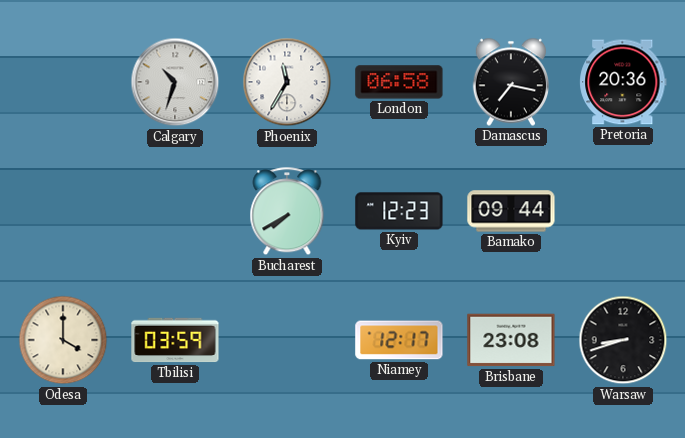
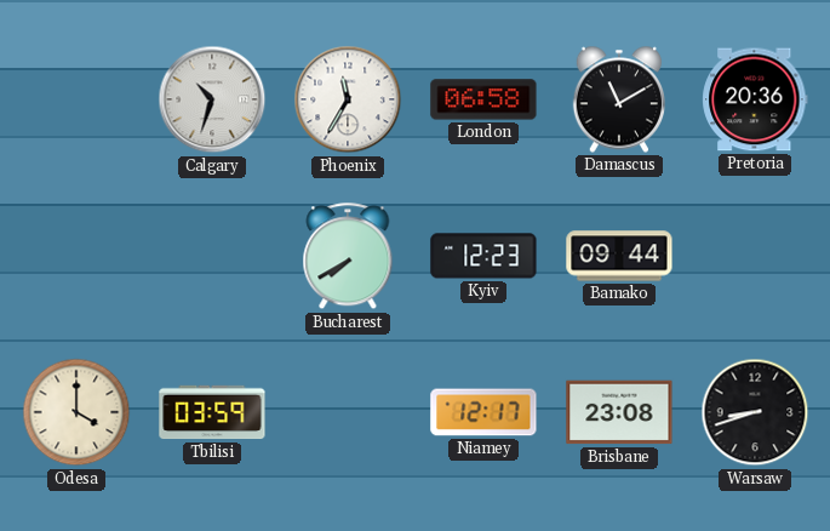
Damascus: 7:17 -> 11:10 (618, 99)
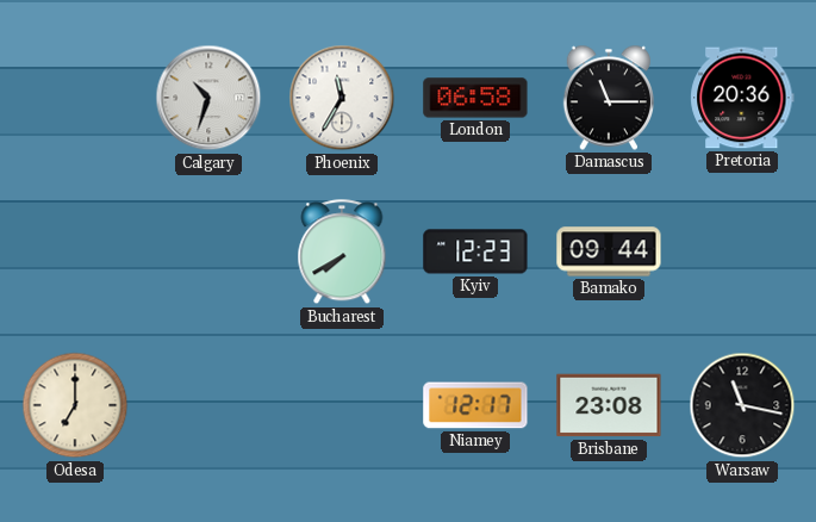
Damascus: 11:10 -> 11:15 (608, 98)
Odesa: 4:00 -> 7:00 (75, 405)
Tbilisi: 03:59 -> none (212, 412)
Warsaw: 8:42 -> 11:17 (742, 405)
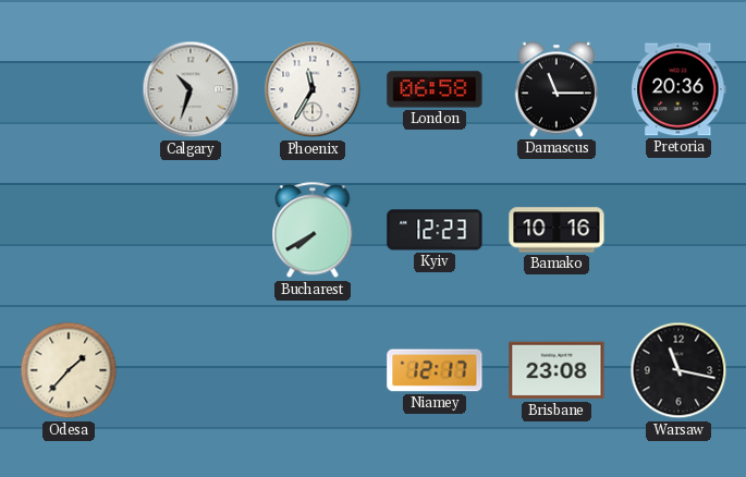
Bamako: 09:44 -> 10:16 (557, 230)
Odesa: 7:00 -> 1:37 (69, 370)
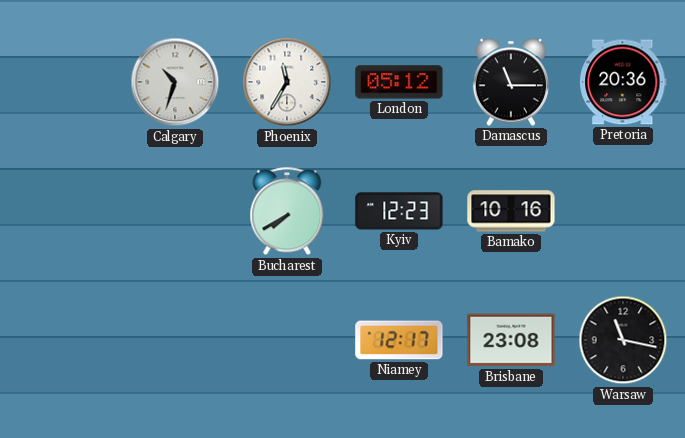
London: 06:58 -> 05:12 (399, 82)
Odesa: 1:37 -> none (69, 370)
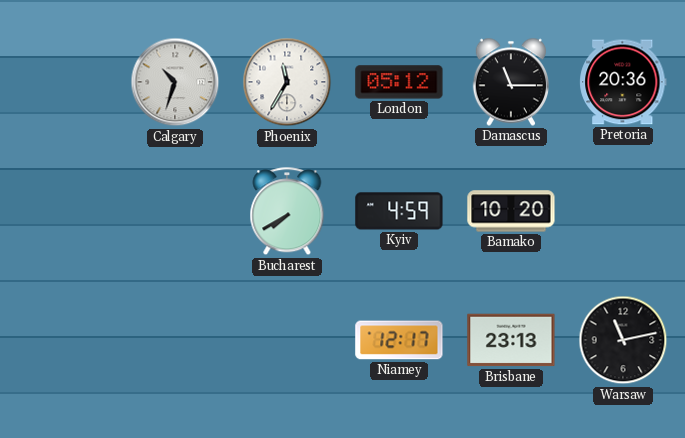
Kyiv: 12:23 -> 4:59 (399, 211)
Bamako: 10:16 -> 10:20 (511, 211)
Brisbane: 23:08 -> 23:13 (511, 340)
Warsaw: 11:17 -> 11:13 (623, 340)
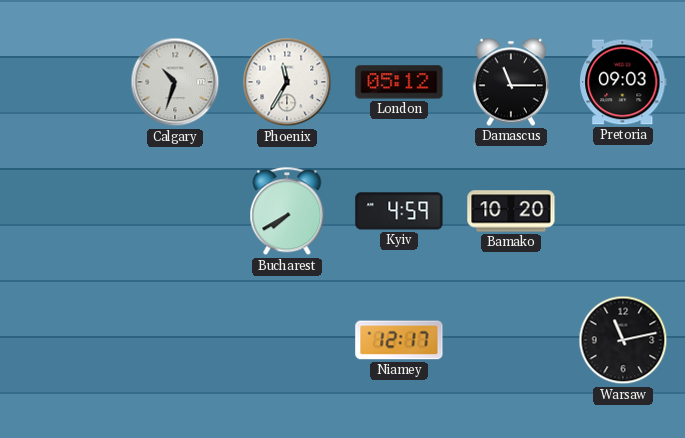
Pretoria: 20:36 -> 09:03 (623, 82)
Brisbane: 23:13 -> none (511, 340)
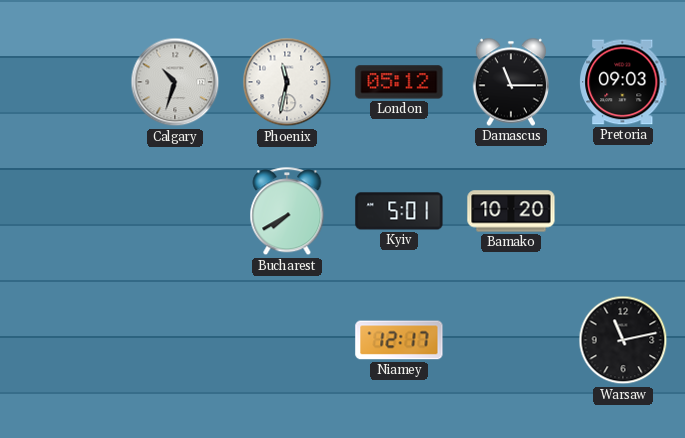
Phoenix: 11:35 -> 11:32 (287, 82)
Kyiv: 4:59 -> 5:01 (399, 211)
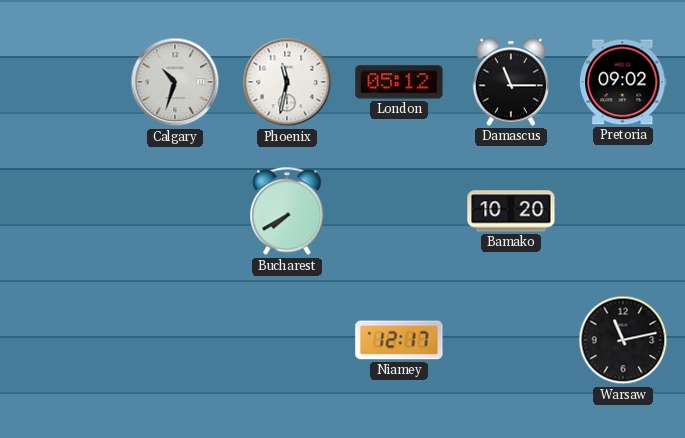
Pretoria: 09:03 -> 09:02 (623, 82)
Kyiv: 5:01 -> none (399, 211)
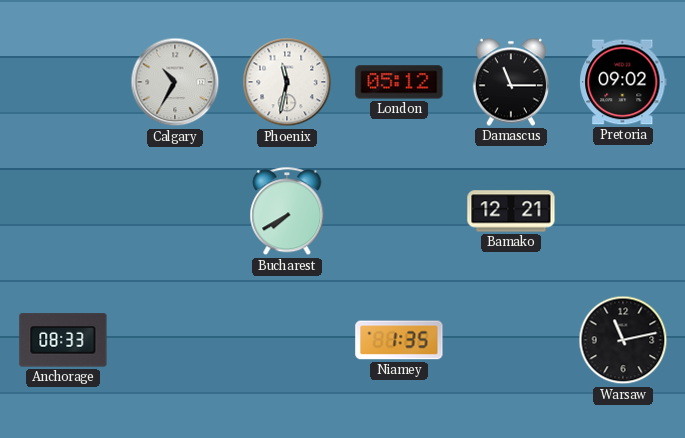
Calgary: 10:33 -> 10:35 (175, 82)
Bamako: 10:20 -> 12:21 (511, 211)
Anchorage: none -> 08:33 (63, 340)
Niamey: 12:17 -> 1:35 (399, 340)
